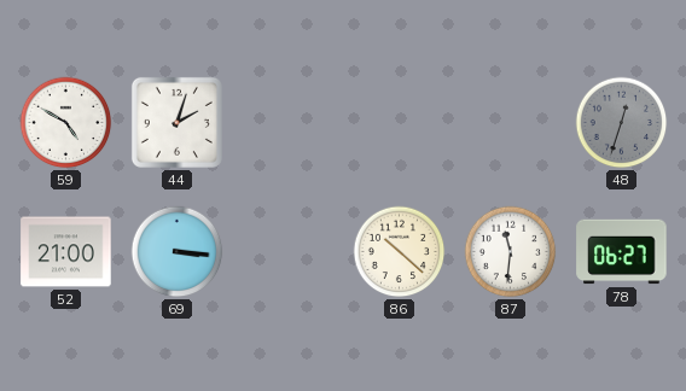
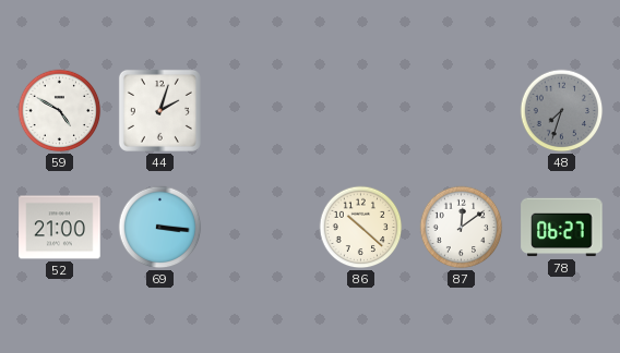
48: 12:33 -> 7:33 (562, 111)
87: 11:31 -> 12:09 (462, 228)
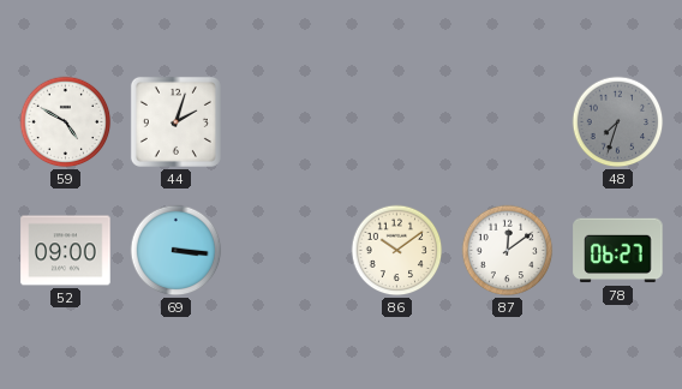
52: 21:00 -> 09:00 (66, 251)
86: 10:22 -> 10:09 (397, 251)
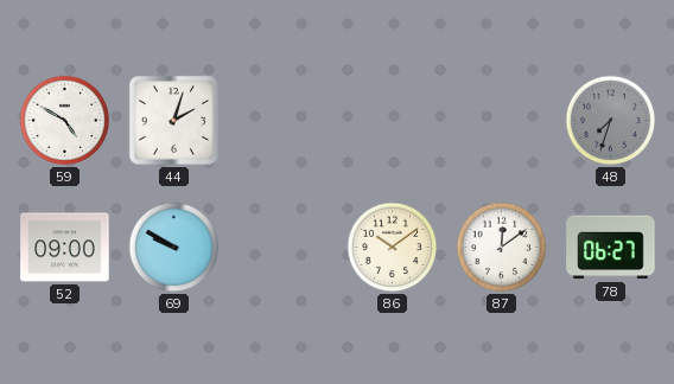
69: 3:16 -> 9:50 (174, 248)
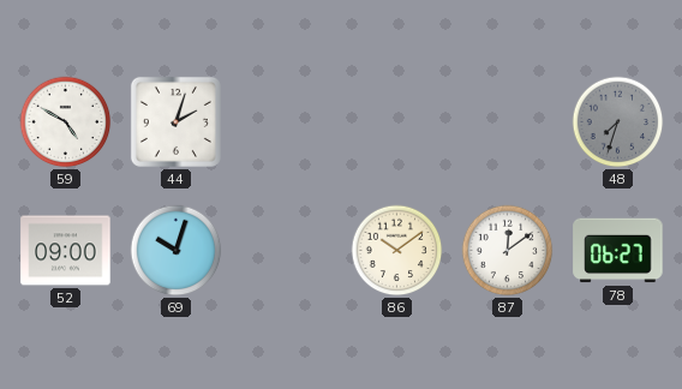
69: 9:50 -> 10:03 (177, 251)
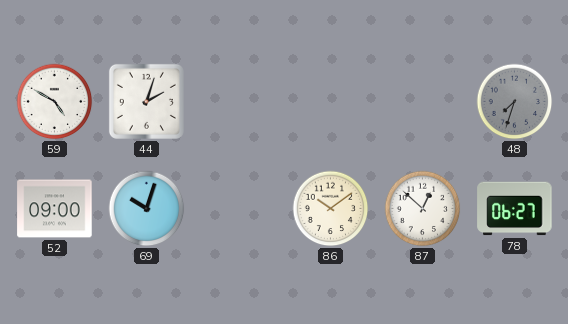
87: 12:09 -> 12:52 (423, 209)
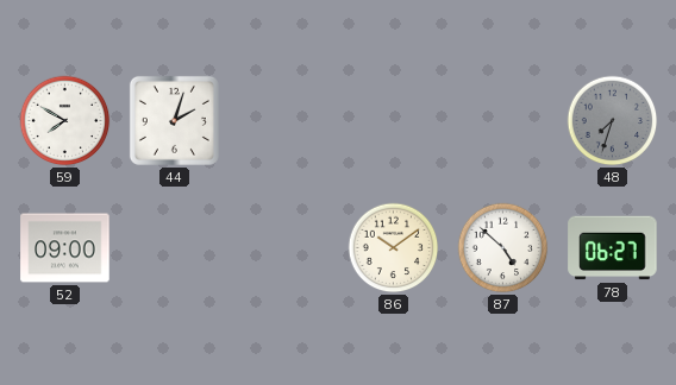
59: 4:50 -> 7:50 (65, 121)
69: 10:03 -> none (147, 209)
87: 12:52 -> 4:52 (503, 248)
